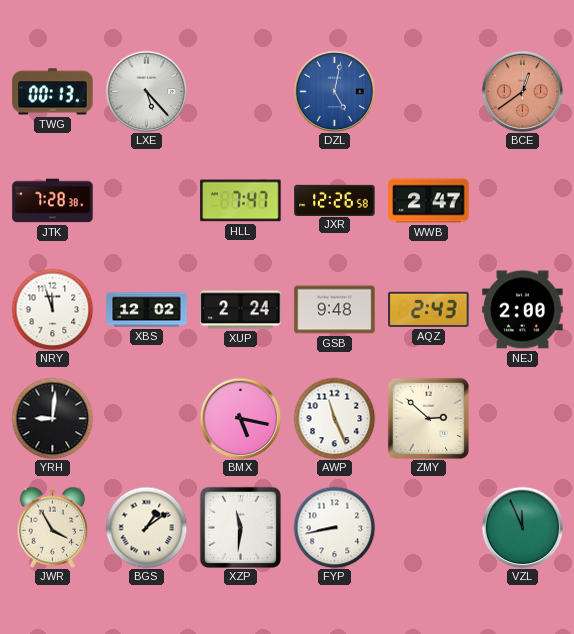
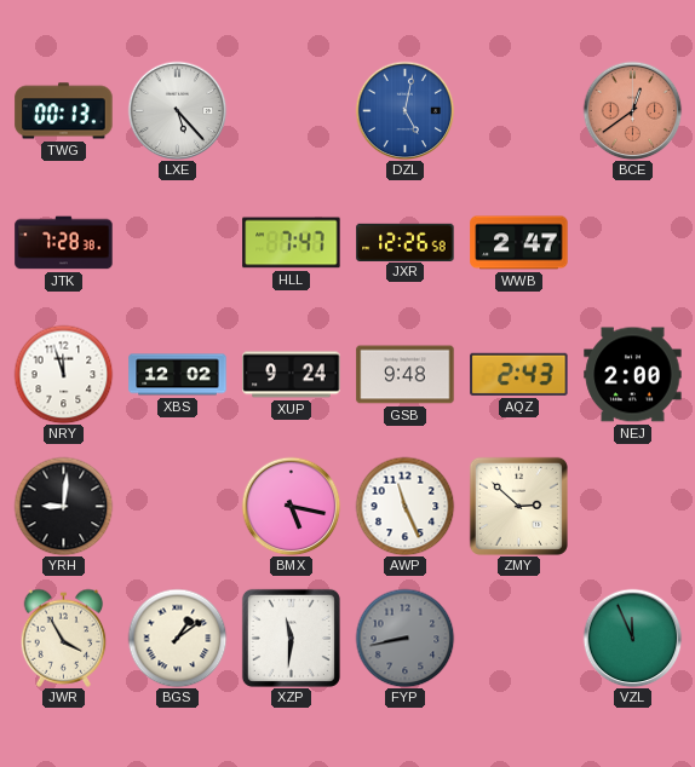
XUP: 2:24 -> 9:24 (292, 375)
FYP dial: white -> grey (404, 638)
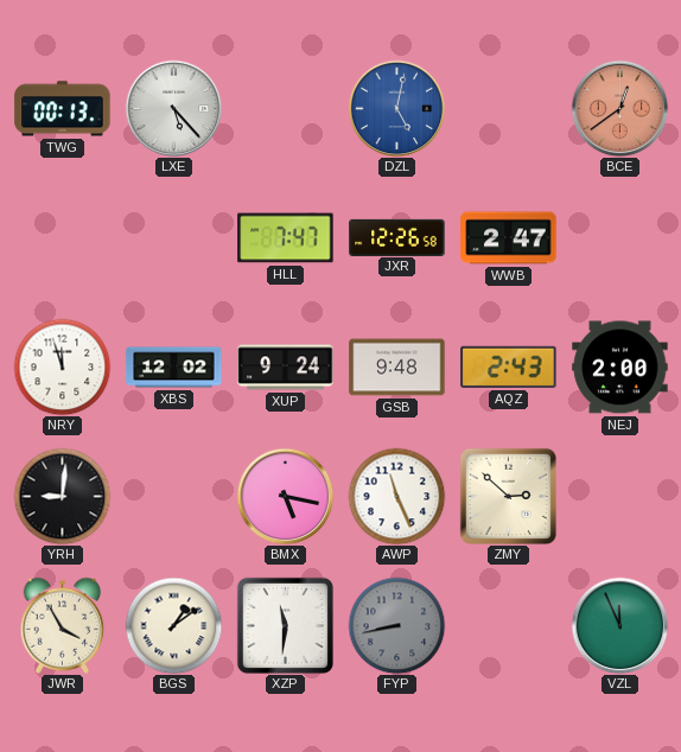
JTK: 7:28 -> none (64, 243)
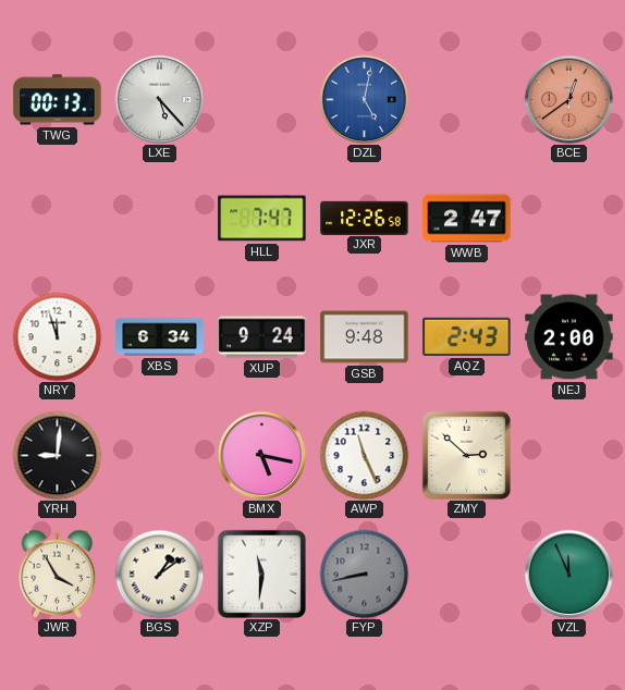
XBS: 12:02 -> 6:34 (160, 337)
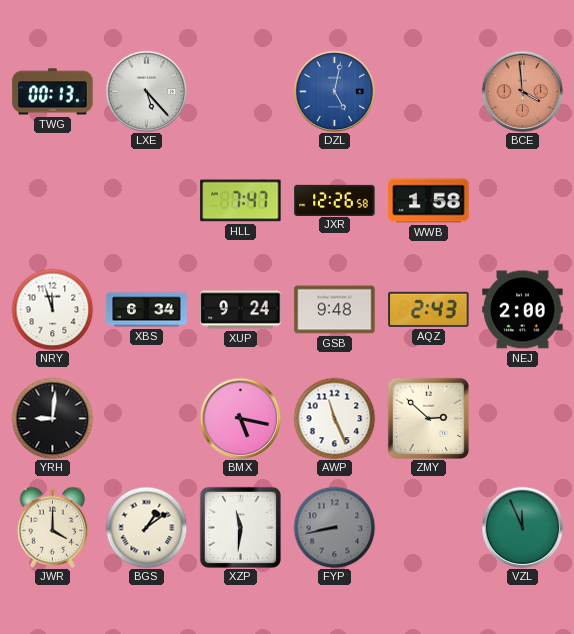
BCE: 12:39 -> 3:59 (522, 91)
WWB: 2:47 -> 1:58 (429, 201)
JWR: 3:55 -> 4:00 (53, 527)
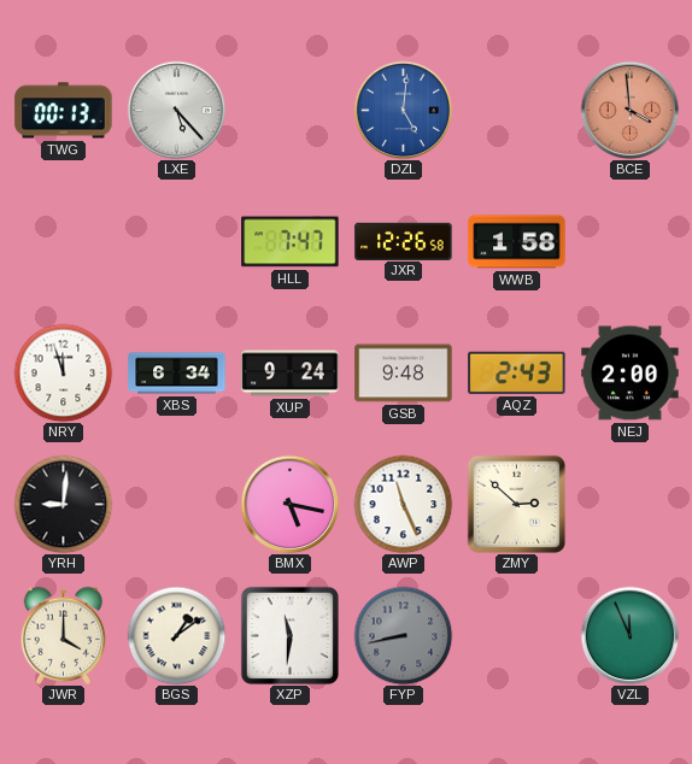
DZL: 5:02 -> 5:01 (403, 110)
